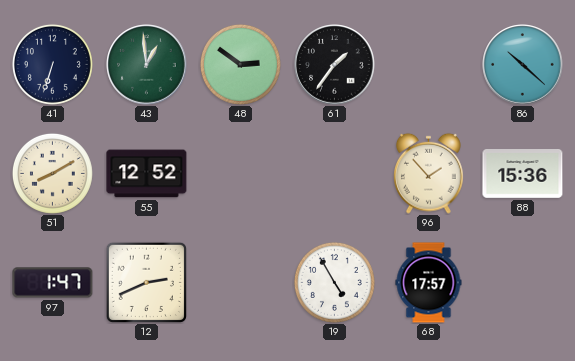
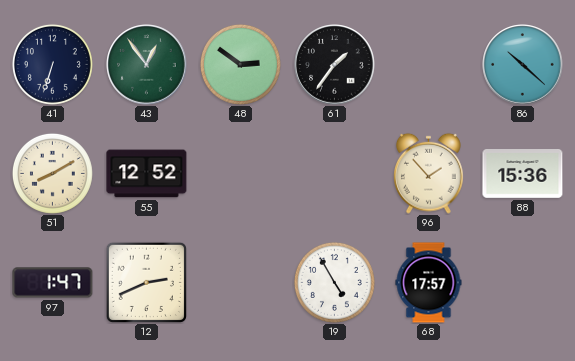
43: 12:59 -> 12:54 (147, 65)
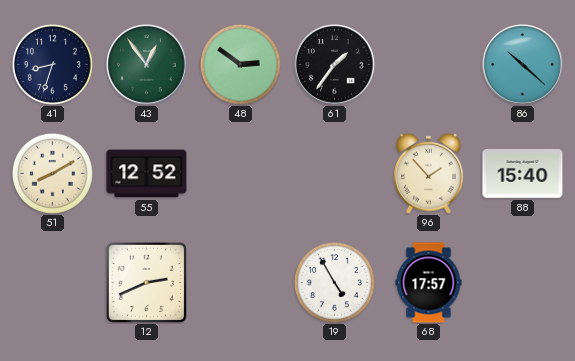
41: 6:33 -> 8:33 (52, 64)
88: 15:36 -> 15:40 (523, 174)
97: 1:47 -> none (53, 283)
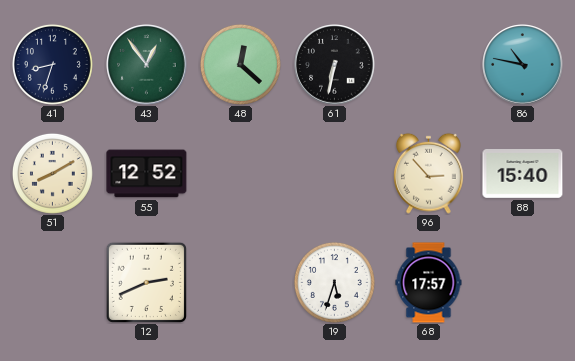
48: 2:51 -> 12:22 (240, 64)
61: 1:36 -> 6:32 (335, 65)
86: 10:22 -> 10:47 (523, 65)
96: 1:53 -> 2:53 (429, 173)
19: 4:55 -> 5:33 (334, 282)
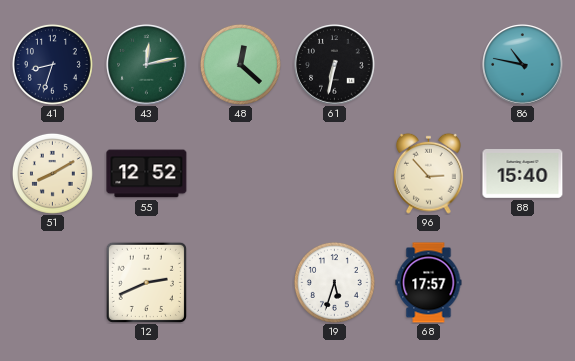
43: 12:54 -> 12:13 (147, 65)
